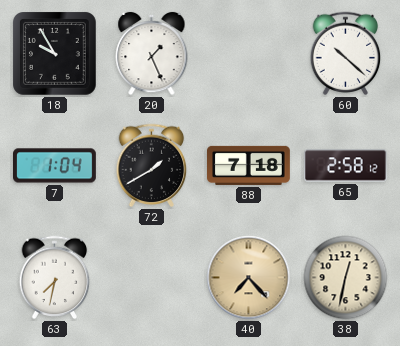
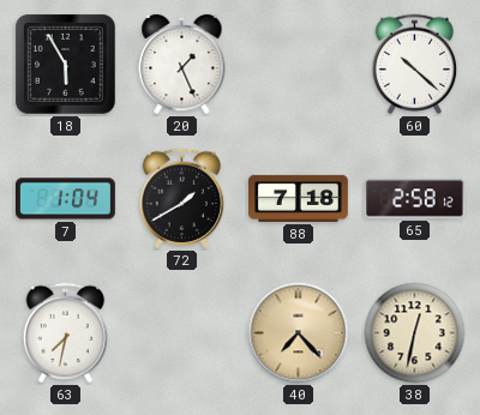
18: 9:55 -> 5:55 (66, 65)
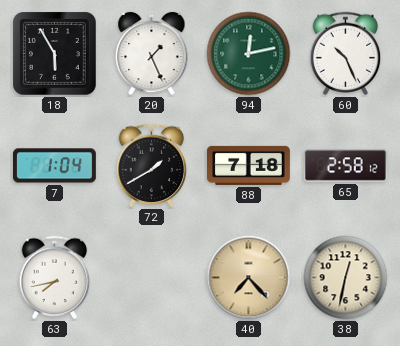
94: none -> 12:13 (249, 54)
60: 10:22 -> 10:26 (346, 54)
63: 7:32 -> 7:43 (55, 278)
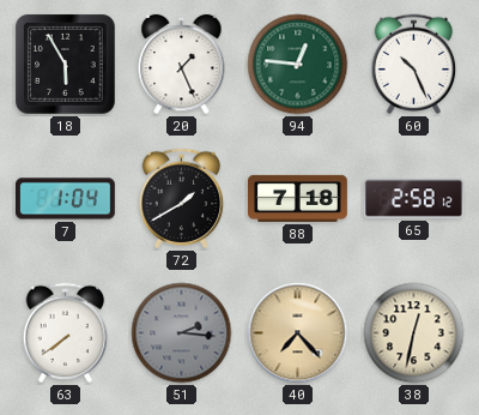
94: 12:13 -> 12:46 (298, 65)
63: 7:43 -> 7:39 (66, 333)
51: none -> 2:16 (182, 333)
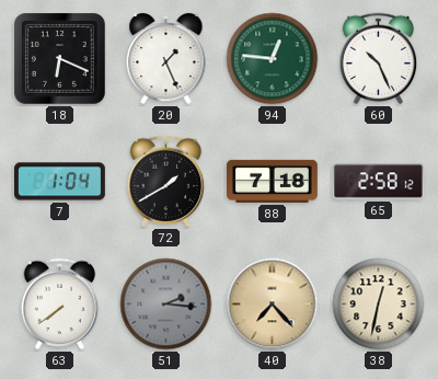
18: 5:55 -> 6:19 (60, 59)
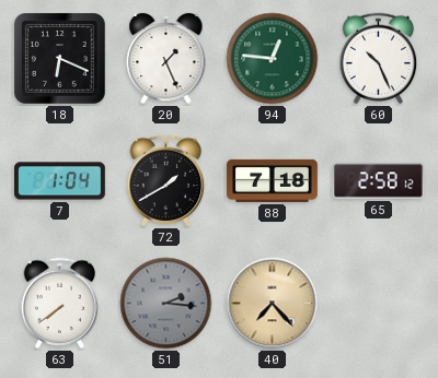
38: 12:32 -> none (379, 305)
